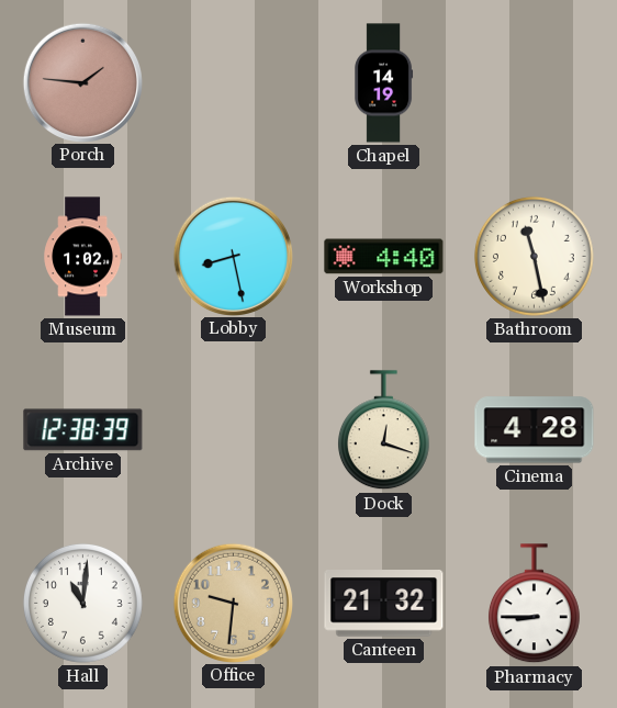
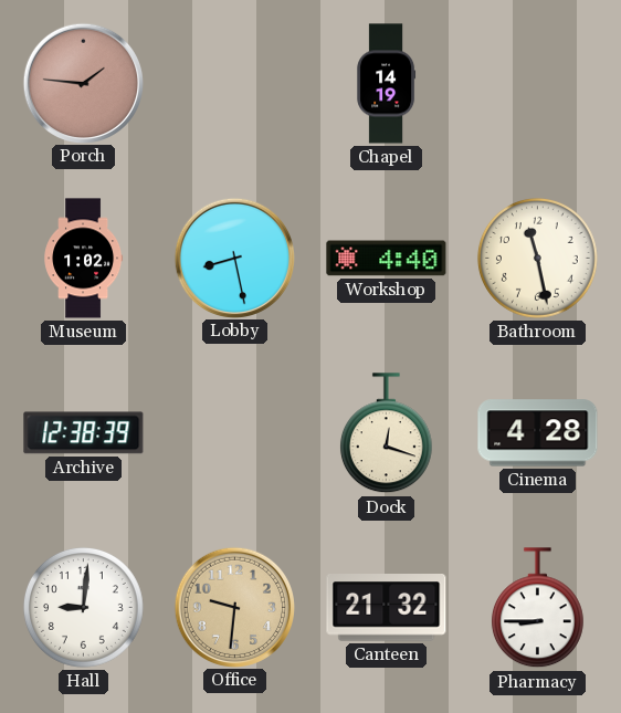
Hall: 11:01 -> 9:01 (83, 607)
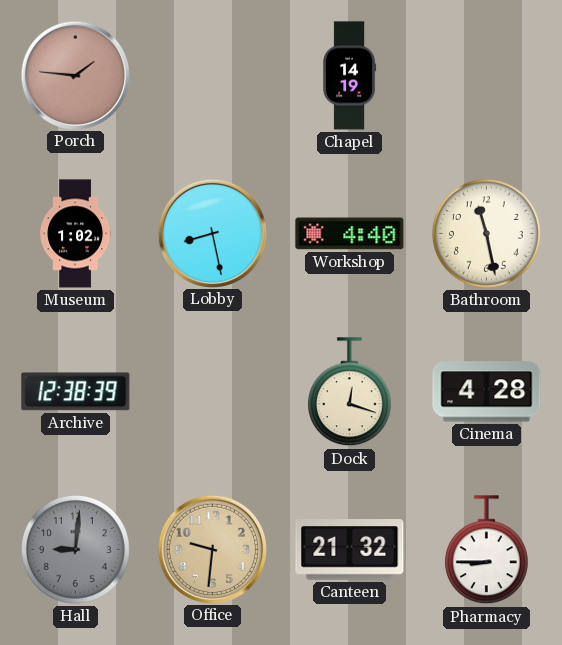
Hall dial: white -> grey (75, 549)
